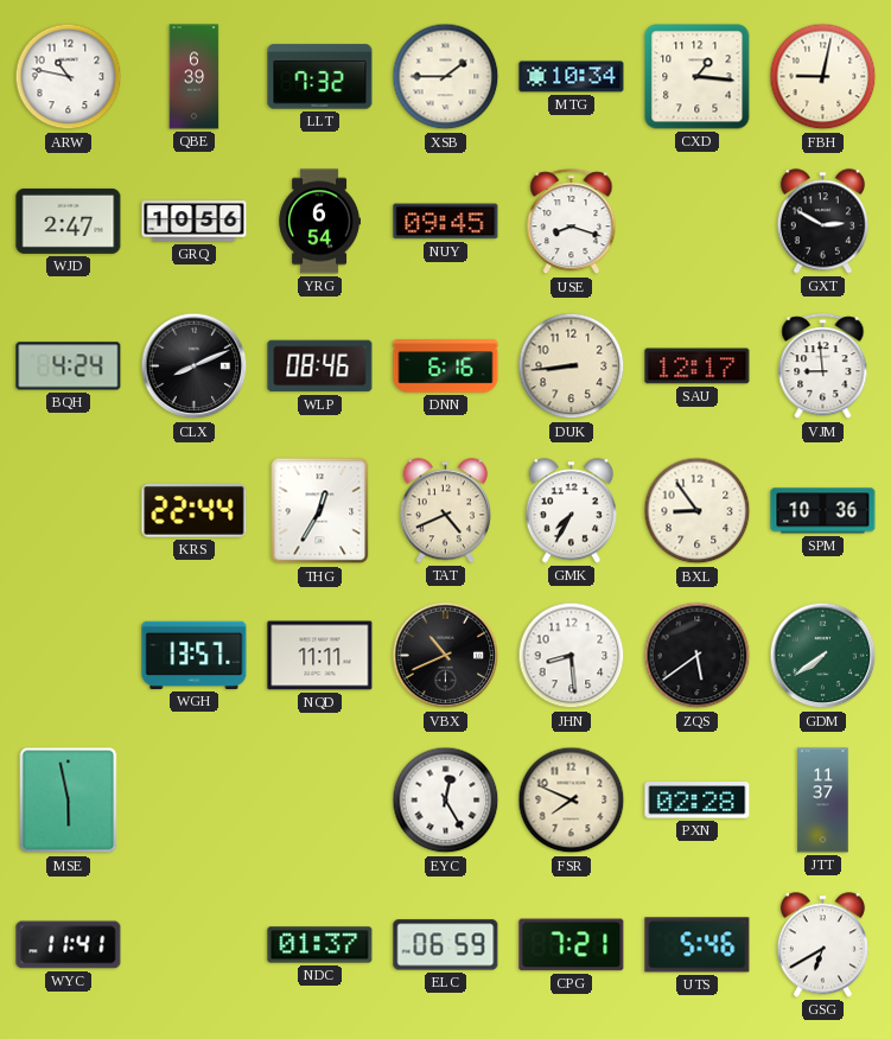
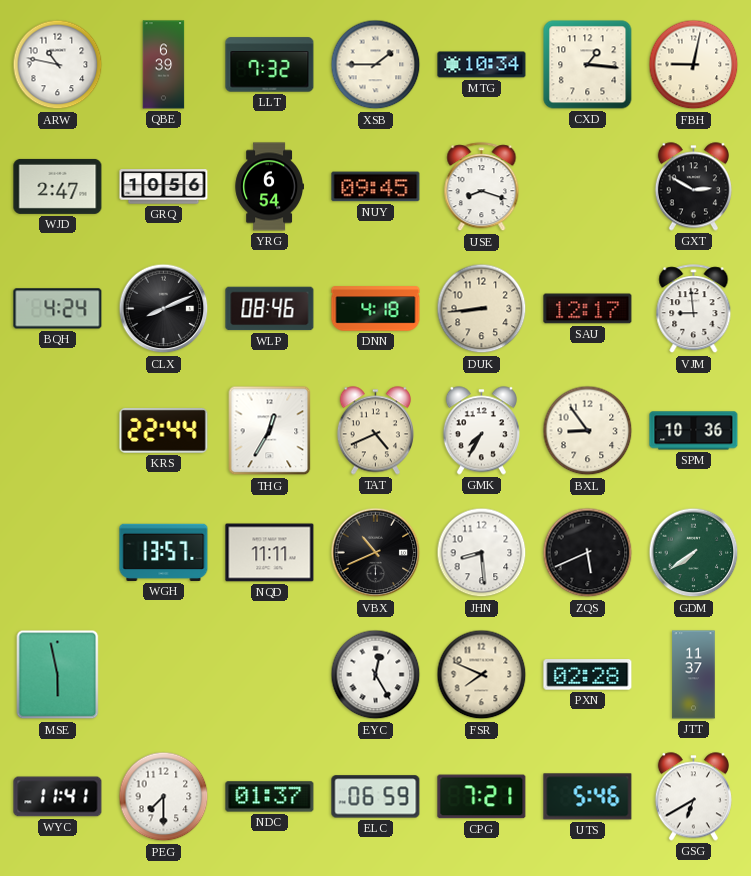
DNN: 6:16 -> 4:18 (376, 309)
ZQS: 5:39 -> 5:41 (588, 553)
PEG: none -> 7:30 (164, 797)
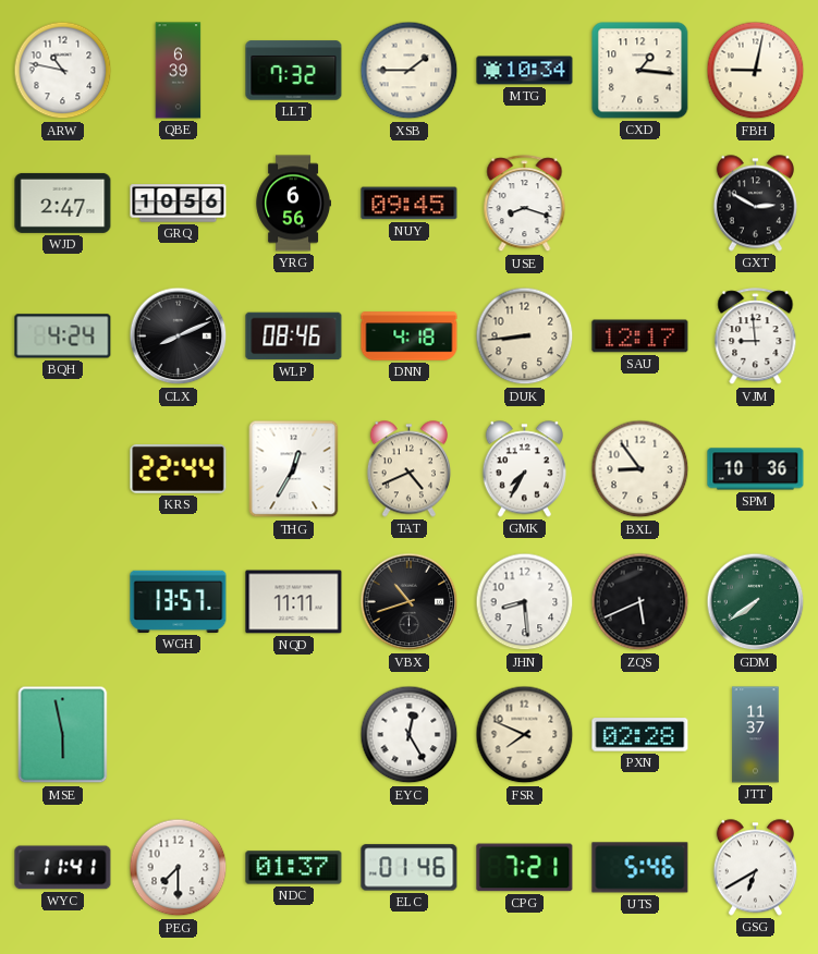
YRG: 6:54 -> 6:56 (293, 204)
VBX: 10:41 -> 10:42 (410, 602)
ELC: 06:59 -> 01:46 (410, 868)
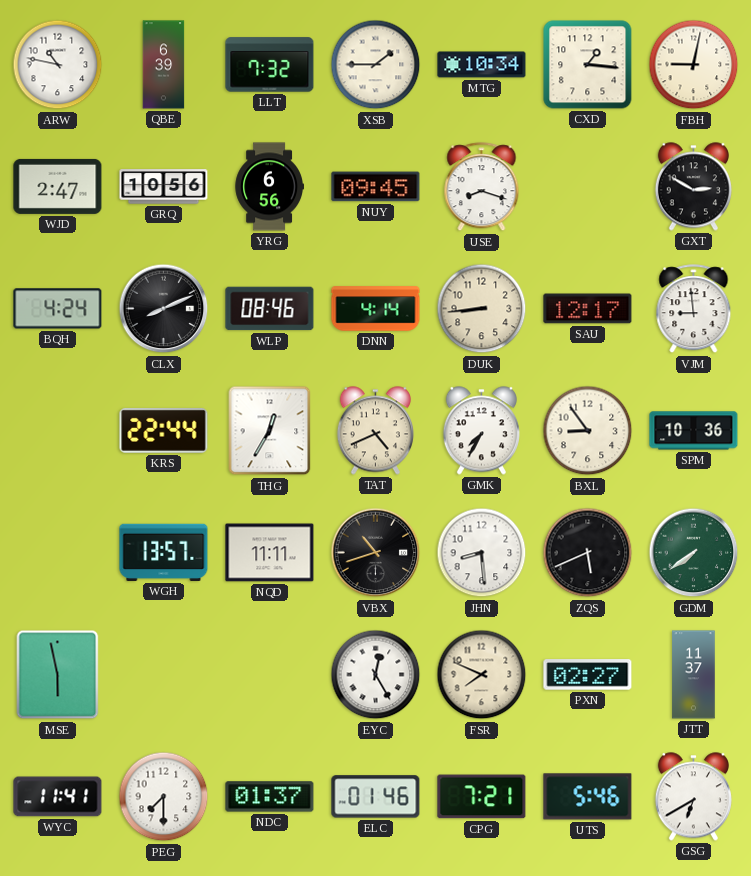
DNN: 4:18 -> 4:14 (376, 309)
PXN: 02:28 -> 02:27 (588, 675)
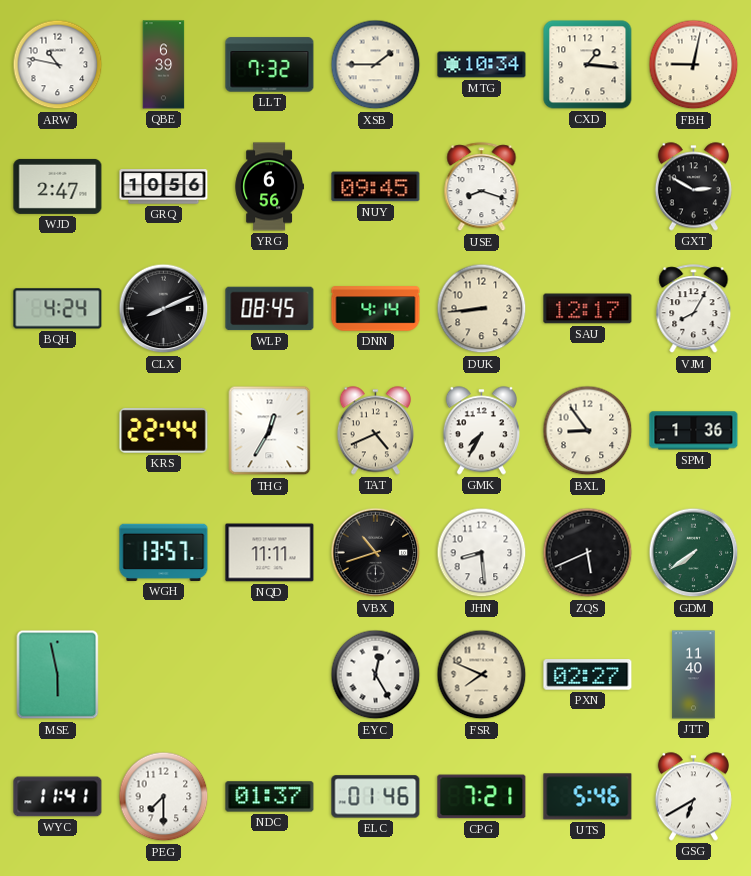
WLP: 08:46 -> 08:45 (270, 309)
VJM: 8:59 -> 8:05 (694, 309)
SPM: 10:36 -> 1:36 (694, 431)
JTT: 11:37 -> 11:40 (694, 675)
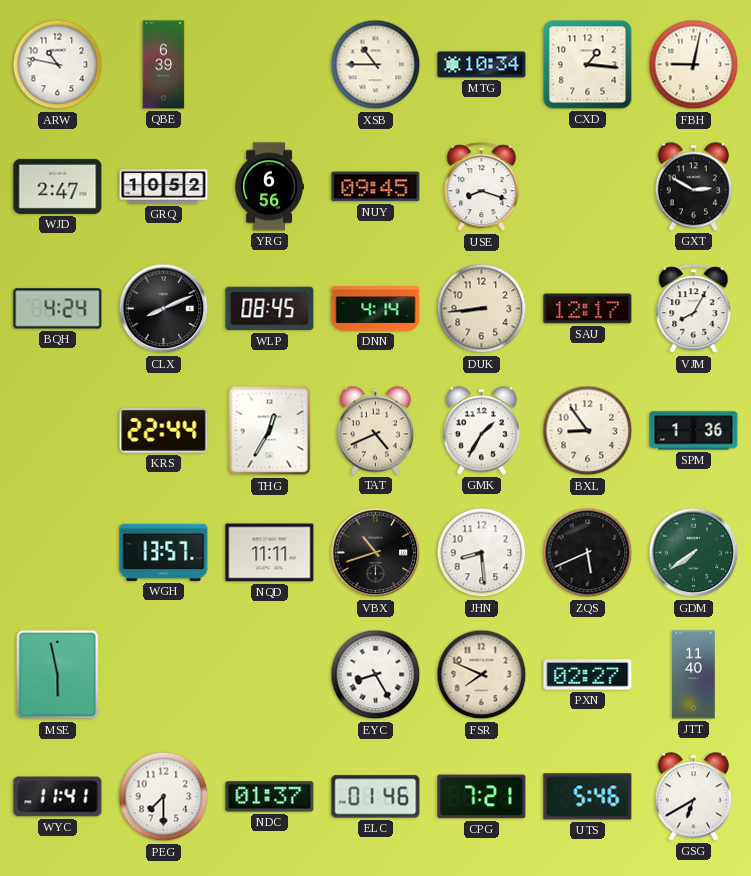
LLT: 7:32 -> none (270, 65)
XSB: 1:45 -> 10:45 (376, 65)
GRQ: 10:56 -> 10:52 (164, 187)
GMK: 7:35 -> 1:35 (481, 431)
EYC: 12:25 -> 8:25 (376, 675)
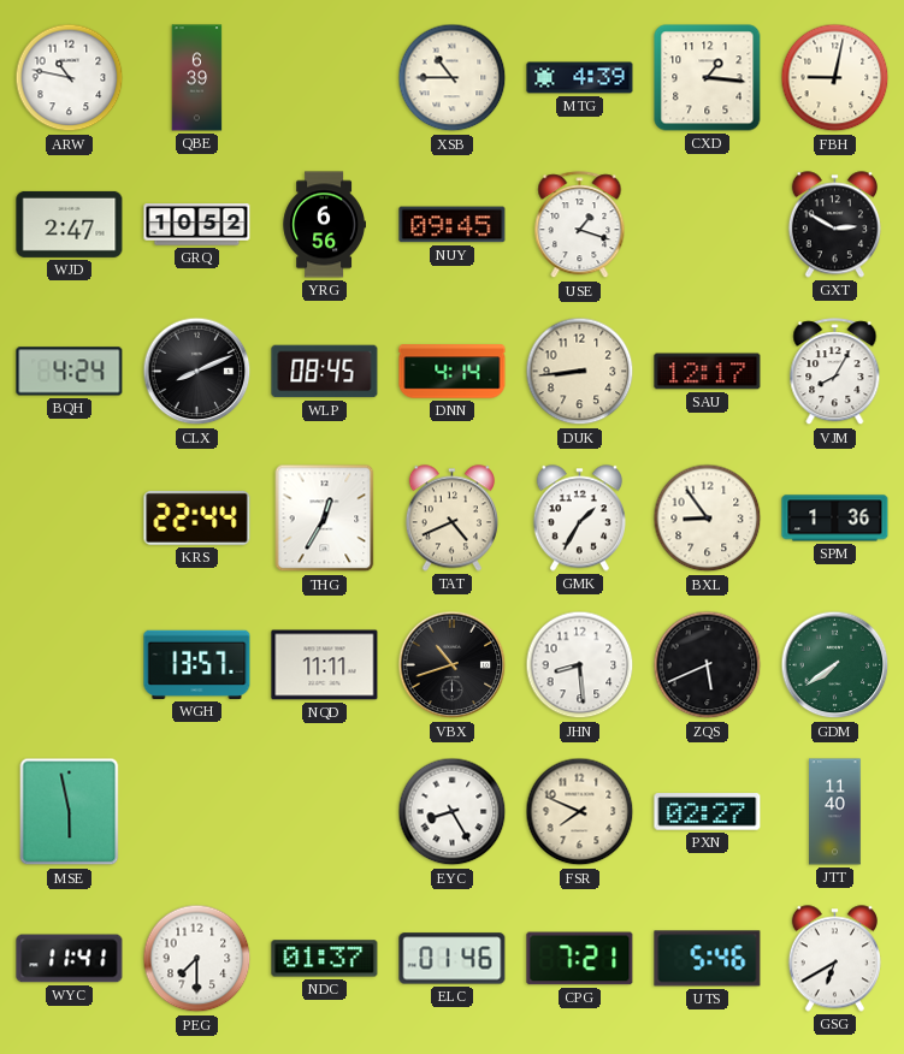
MTG: 10:34 -> 4:39 (580, 78)
USE: 8:18 -> 1:18 (580, 225)
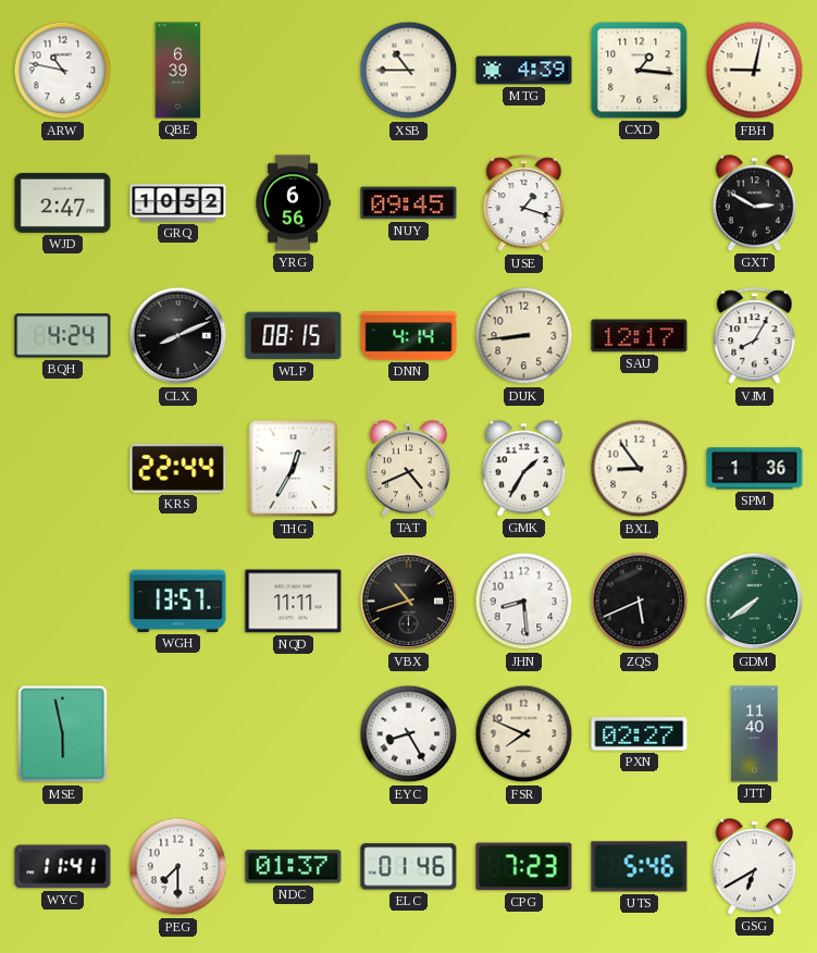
WLP: 08:45 -> 08:15 (294, 336)
CPG: 7:21 -> 7:23 (524, 867)
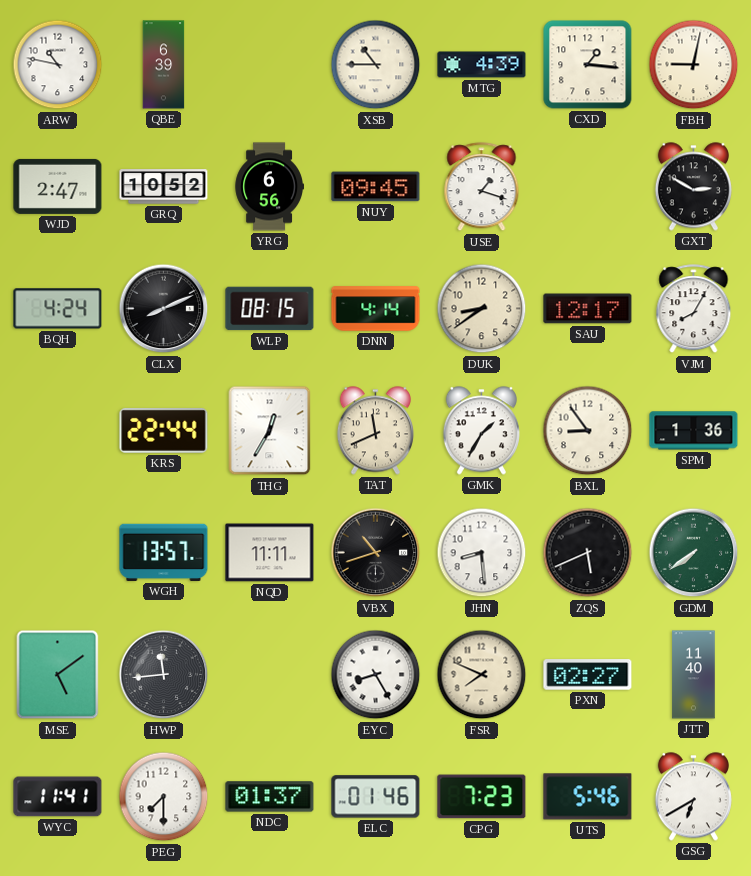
DUK: 8:44 -> 8:39 (482, 309)
TAT: 4:41 -> 11:41 (375, 431)
MSE: 5:58 -> 5:09 (58, 675)
HWP: none -> 11:44 (164, 675)
